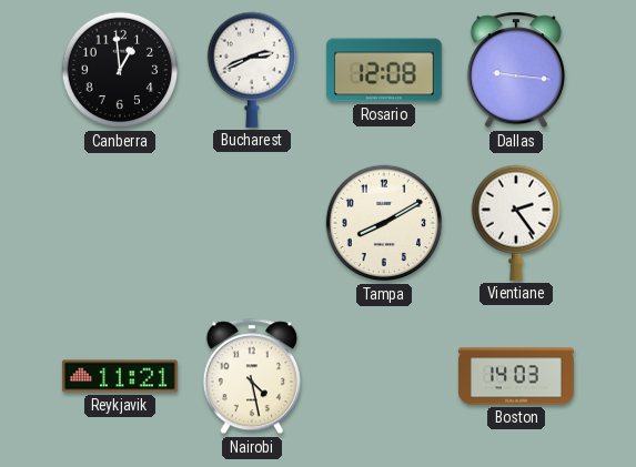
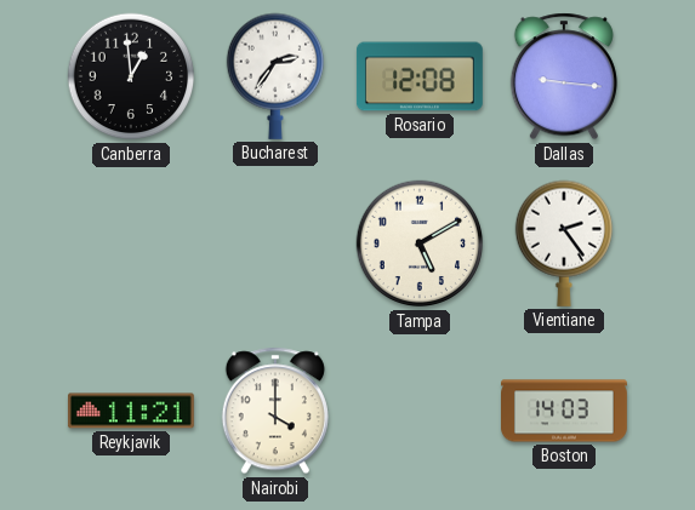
Bucharest: 2:41 -> 2:36 (274, 76)
Tampa: 8:10 -> 5:10 (420, 243)
Nairobi: 4:28 -> 4:00 (275, 411)
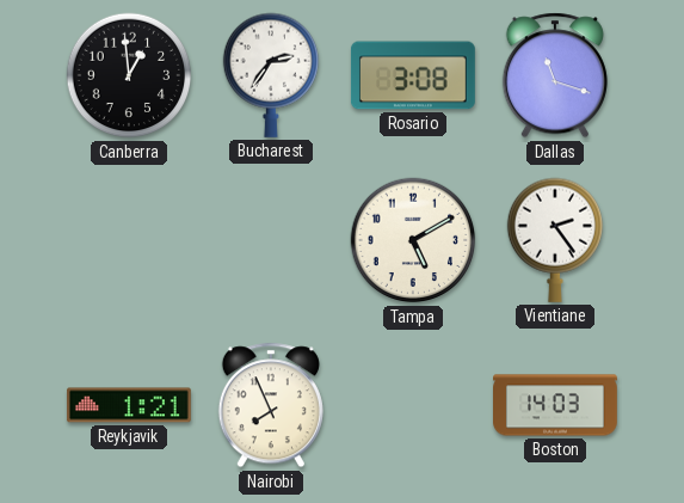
Rosario: 12:08 -> 3:08 (413, 75)
Dallas: 9:16 -> 11:18 (555, 75)
Reykjavik: 11:21 -> 1:21 (129, 405)
Nairobi: 4:00 -> 7:56 (271, 405)
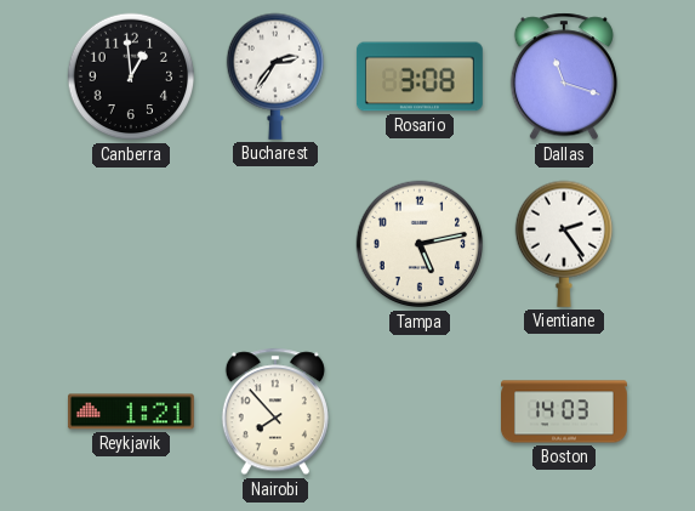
Tampa: 5:10 -> 5:13 (420, 244)
Nairobi: 7:56 -> 7:53 (275, 411)
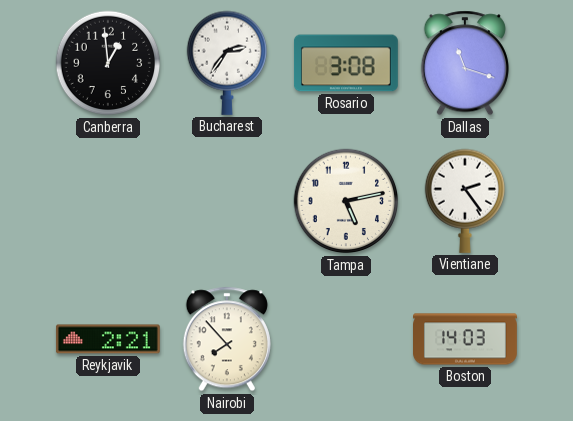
Reykjavik: 1:21 -> 2:21 (108, 339)
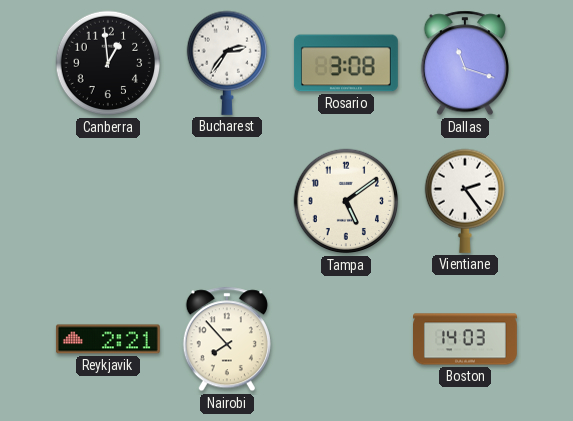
Tampa: 5:13 -> 5:09 (346, 201)
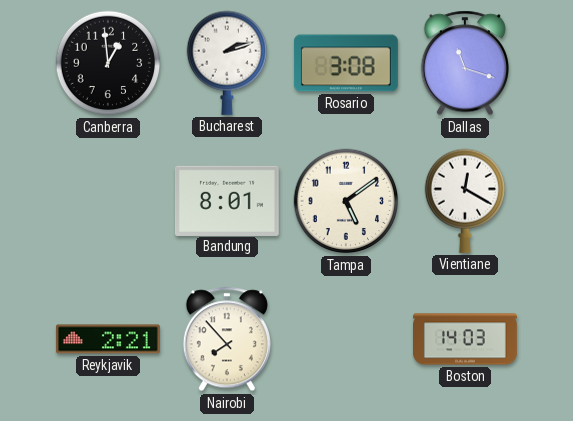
Bucharest: 2:36 -> 2:12 (226, 63)
Bandung: none -> 8:01 (227, 200)
Vientiane: 2:24 -> 12:20 (464, 201)
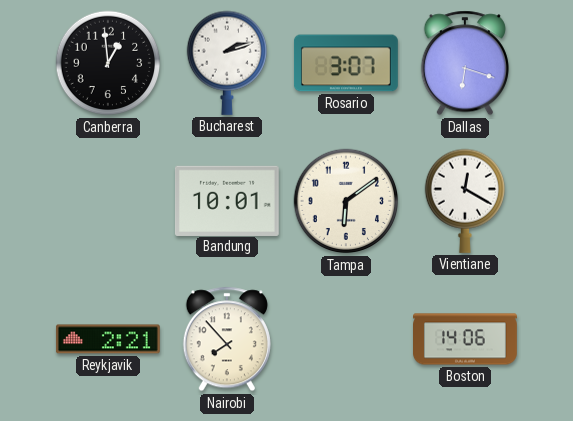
Rosario: 3:08 -> 3:07 (346, 63)
Dallas: 11:18 -> 6:18 (465, 63)
Bandung: 8:01 -> 10:01 (227, 200)
Tampa: 5:09 -> 6:09 (346, 201)
Boston: 14:03 -> 14:06 (466, 339)
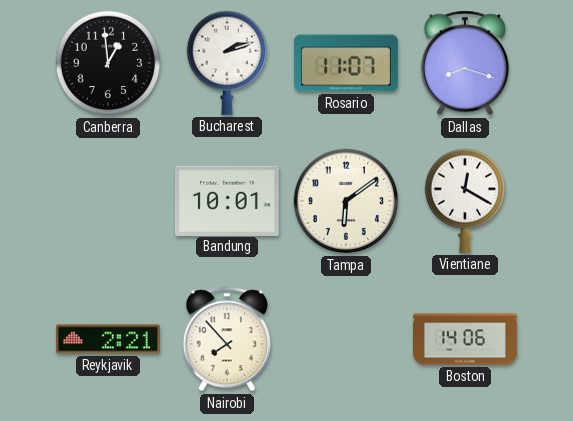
Rosario: 3:07 -> 11:07 (346, 63)
Dallas: 6:18 -> 8:18 (465, 63)
